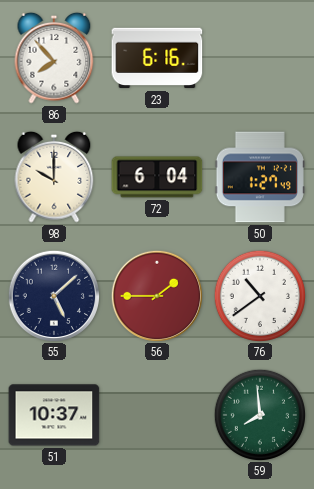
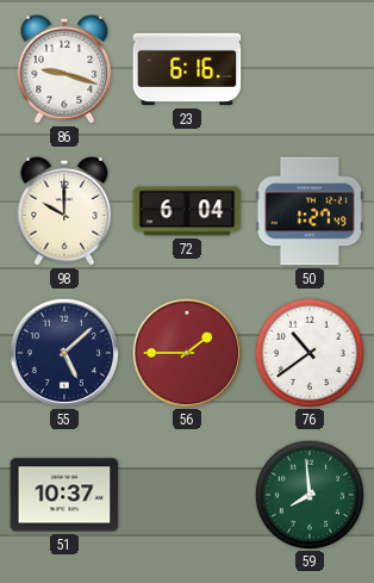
86: 7:53 -> 9:18 (64, 69)
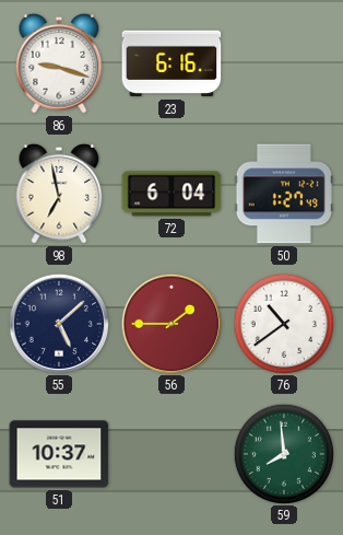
98: 10:00 -> 6:58 (59, 194)
